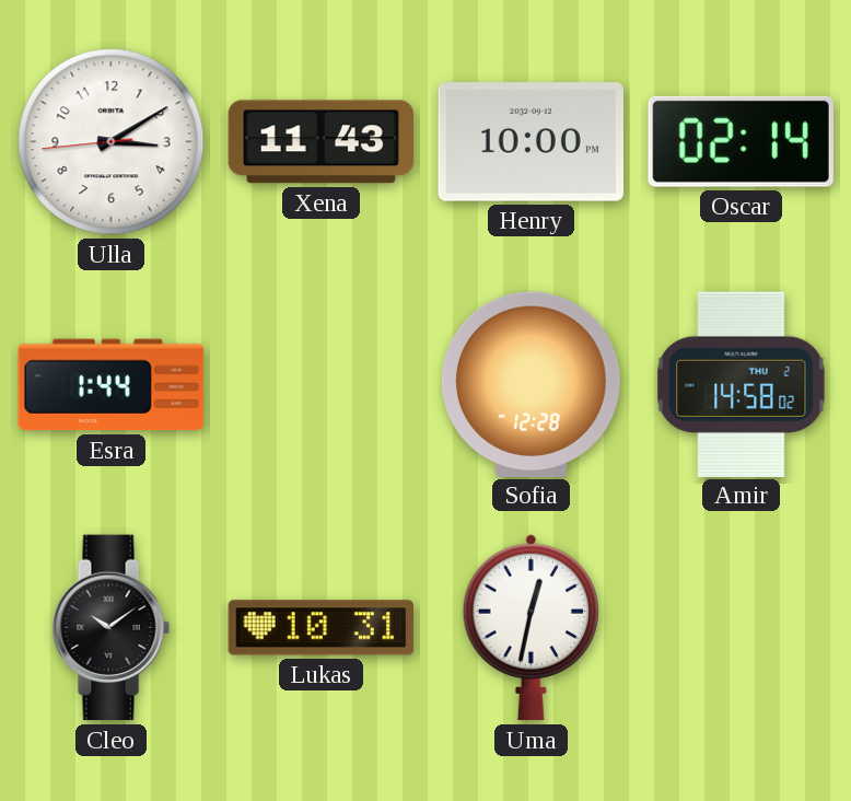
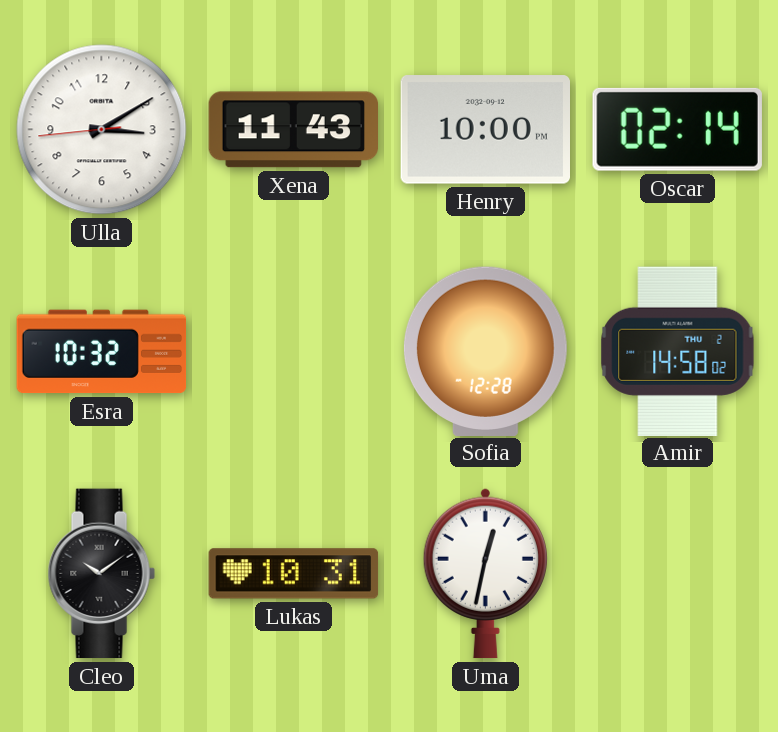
Esra: 1:44 -> 10:32 (102, 352)
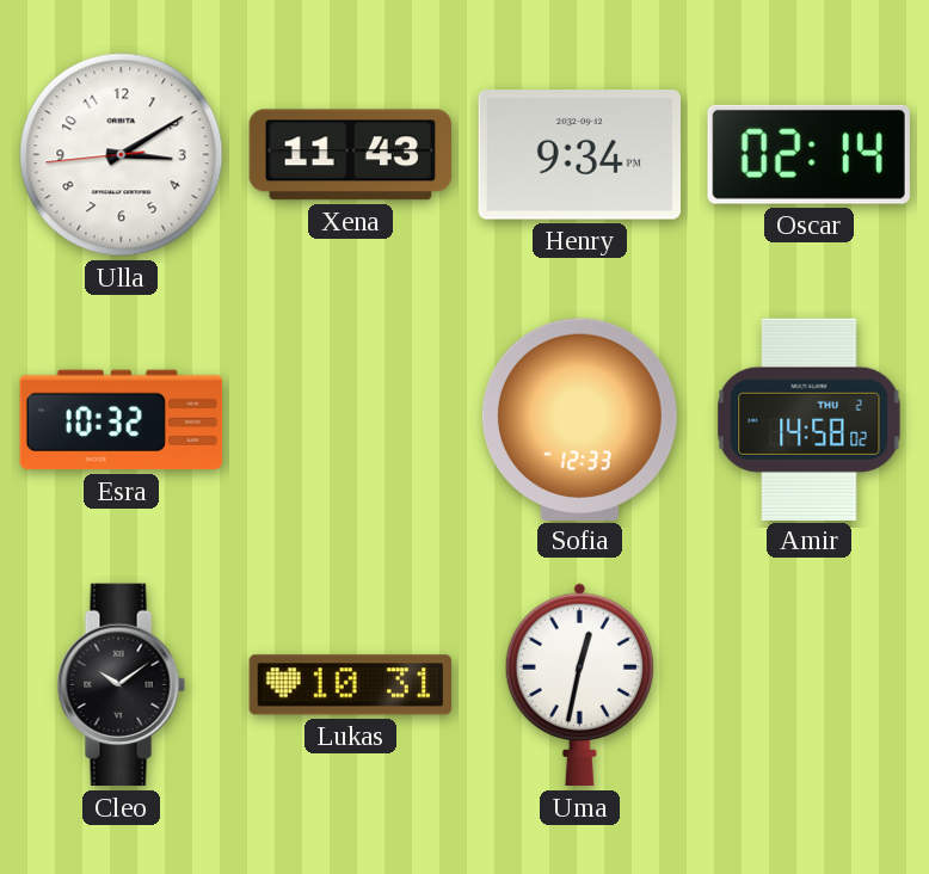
Henry: 10:00 -> 9:34 (579, 155)
Sofia: 12:28 -> 12:33 (579, 419)
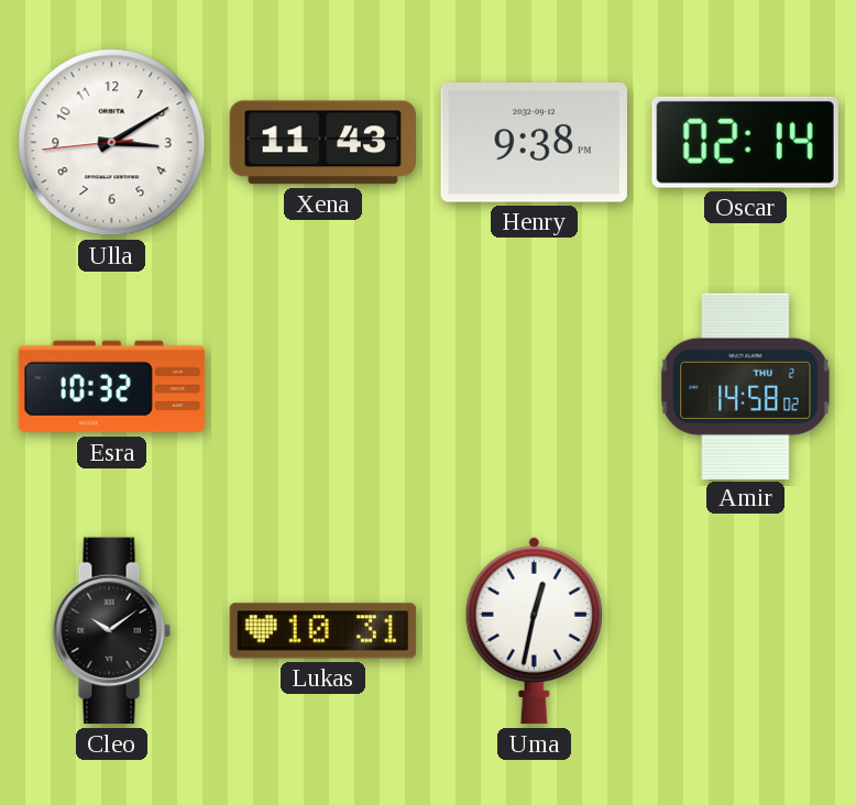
Henry: 9:34 -> 9:38 (534, 143)
Sofia: 12:33 -> none (579, 419)
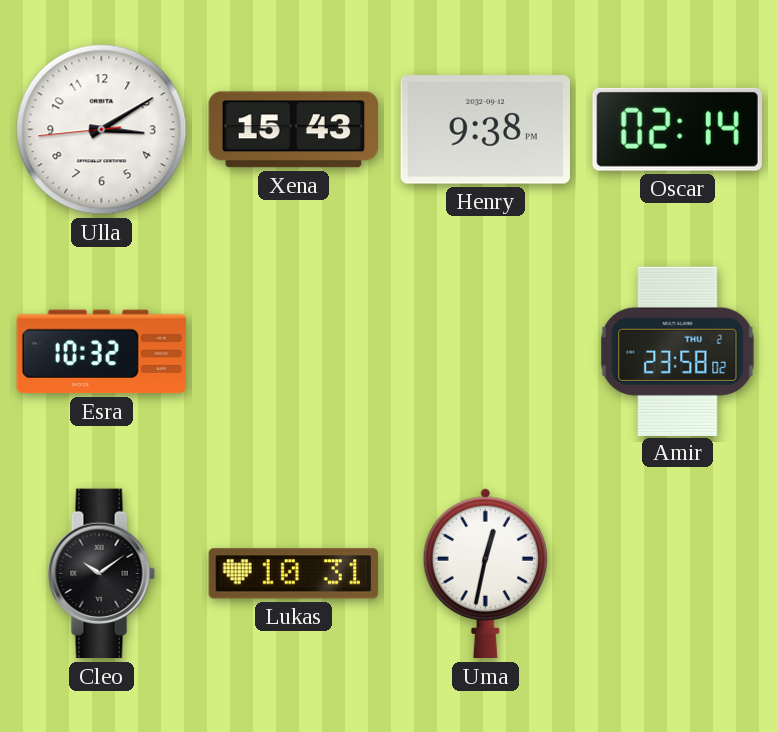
Xena: 11:43 -> 15:43 (293, 130)
Amir: 14:58 -> 23:58 (678, 351)
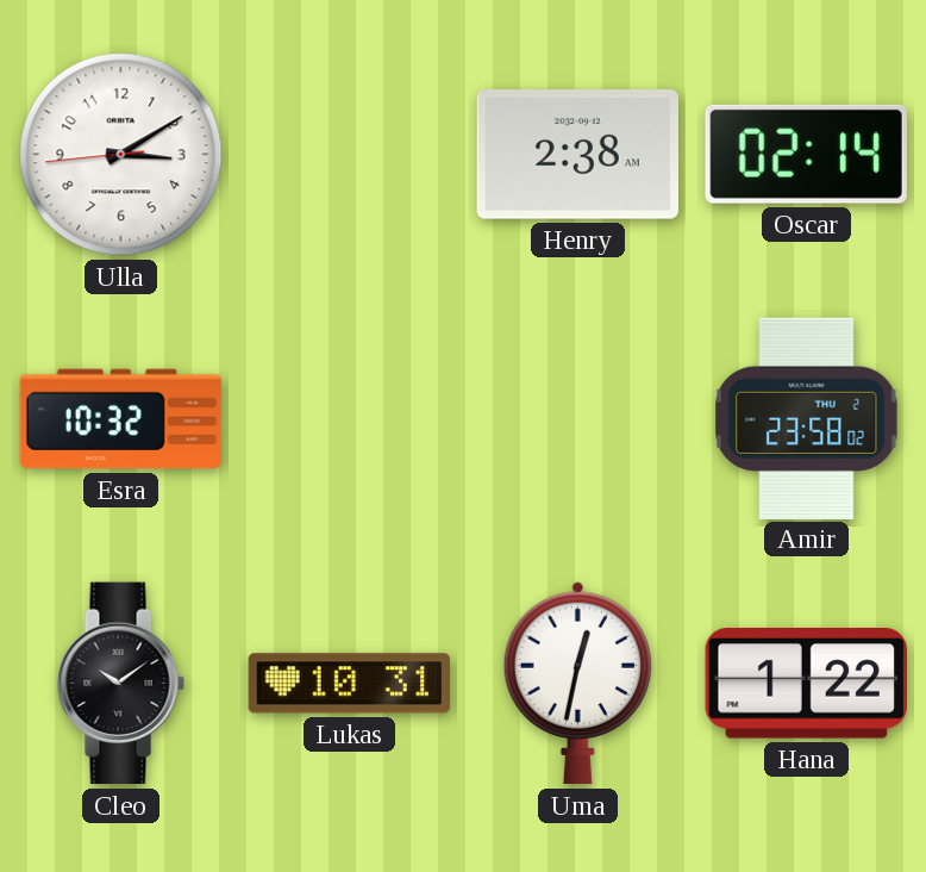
Xena: 15:43 -> none (293, 130)
Henry: 9:38 -> 2:38 (577, 155)
Hana: none -> 1:22 (806, 684)
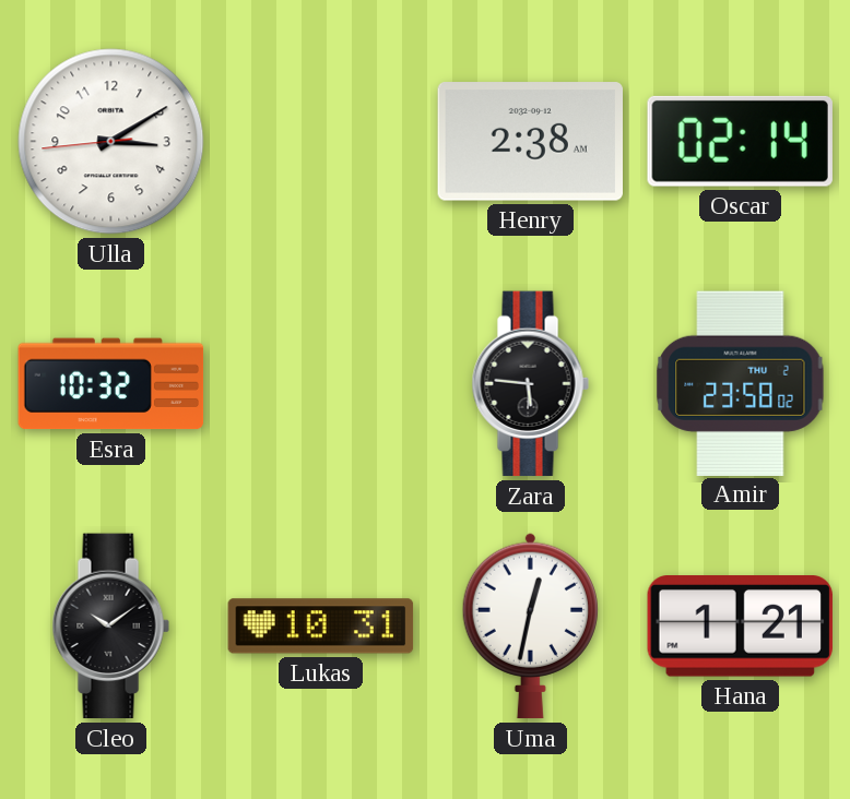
Zara: none -> 5:46 (530, 384)
Hana: 1:22 -> 1:21 (740, 627)
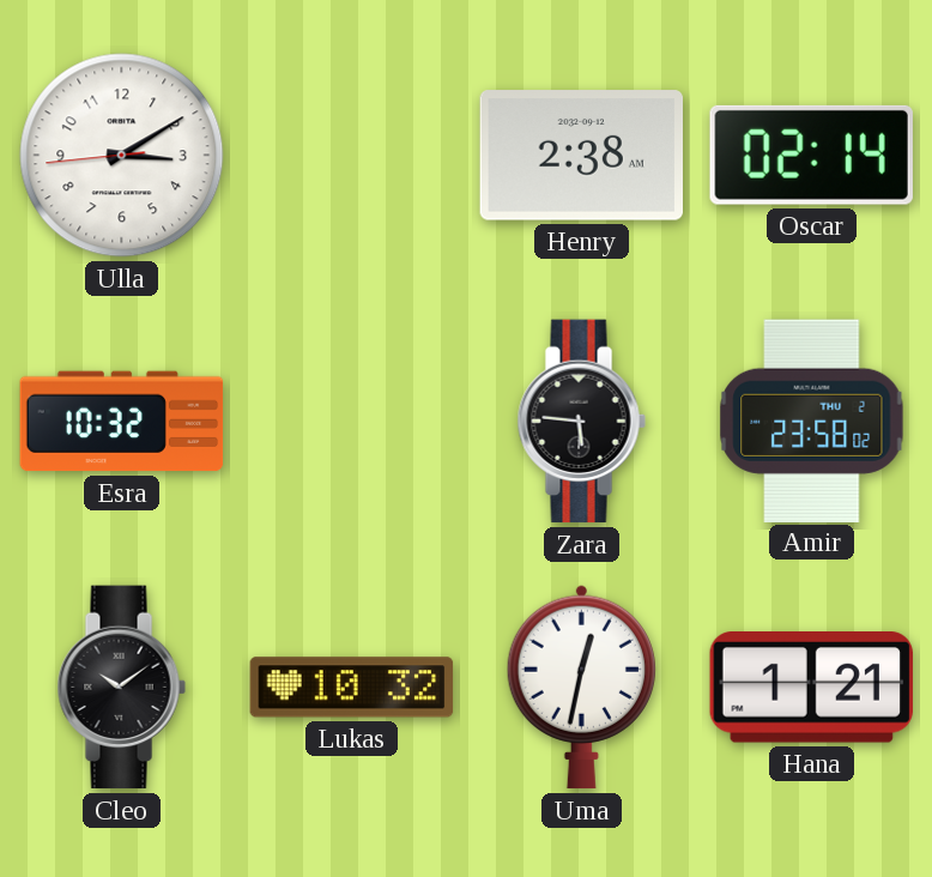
Lukas: 10:31 -> 10:32 (352, 688)
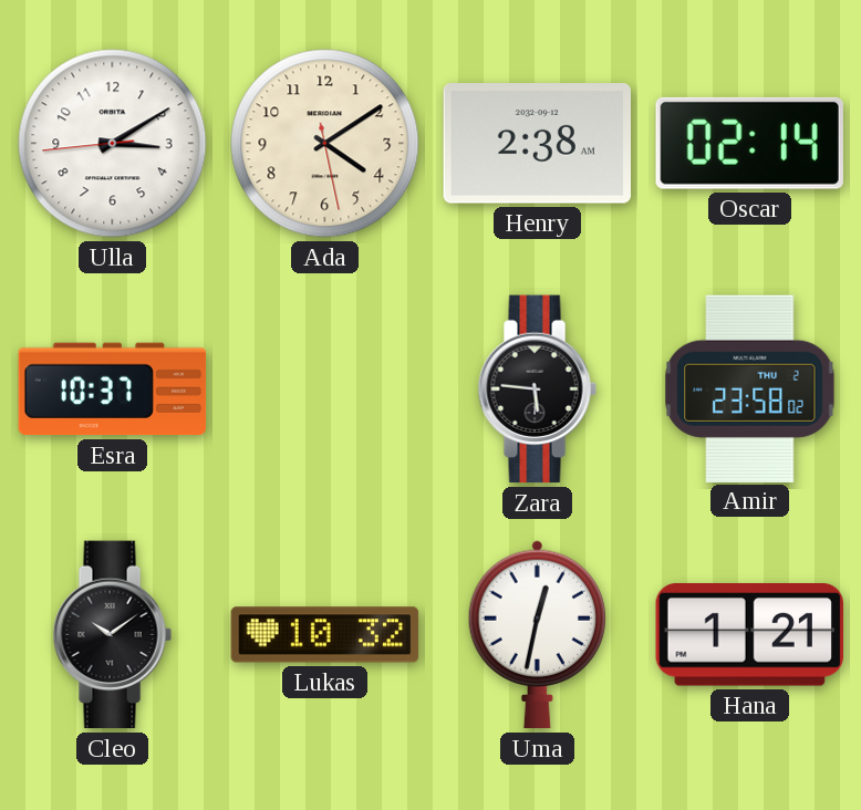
Ada: none -> 4:09 (325, 144)
Esra: 10:32 -> 10:37 (113, 390)
